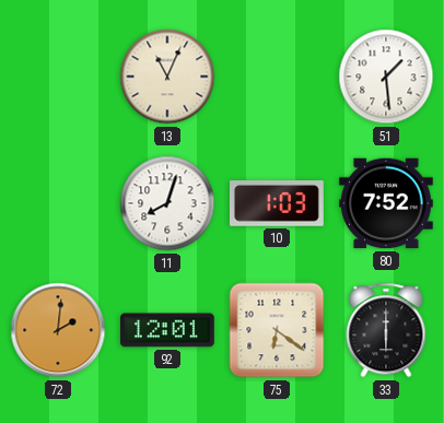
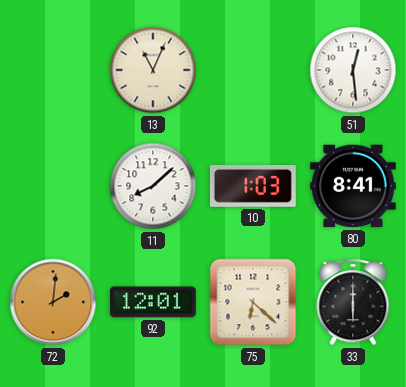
51: 1:29 -> 12:29 (353, 70)
11: 8:03 -> 8:08 (153, 186)
80: 7:52 -> 8:41 (354, 186)
75: 6:21 -> 6:22 (253, 302)
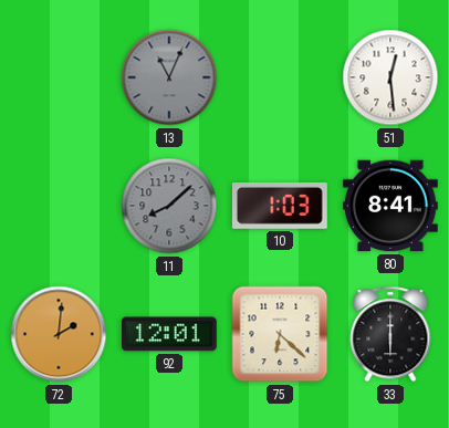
13 dial: cream -> grey (169, 77)
11 dial: white -> grey (169, 206)
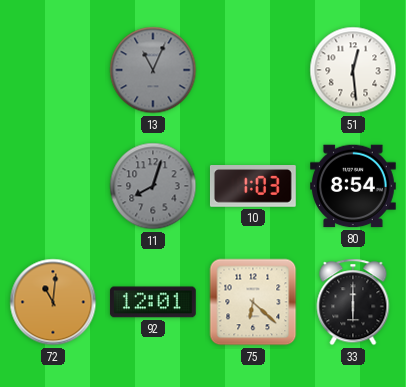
11: 8:08 -> 8:03 (153, 186)
80: 8:41 -> 8:54 (354, 186)
72: 2:01 -> 11:01 (53, 302)
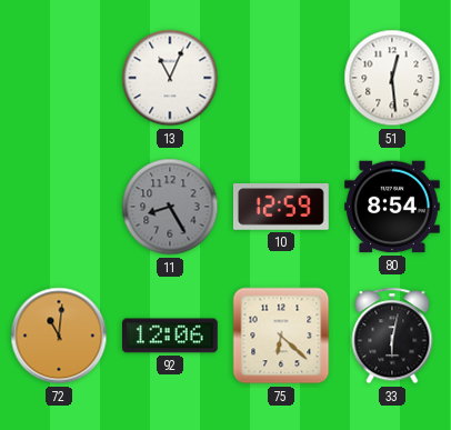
13 dial: grey -> white (170, 78)
11: 8:03 -> 8:25 (170, 207)
10: 1:03 -> 12:59 (281, 208)
92: 12:01 -> 12:06 (170, 336)
33: 6:00 -> 6:02 (392, 336)
